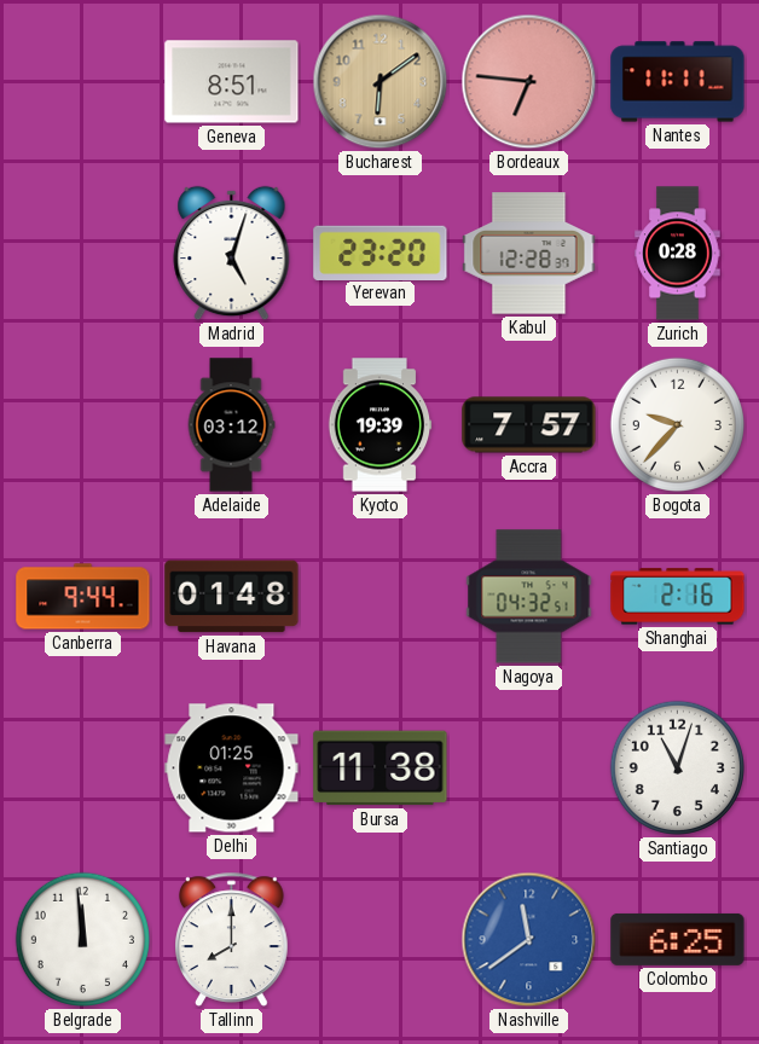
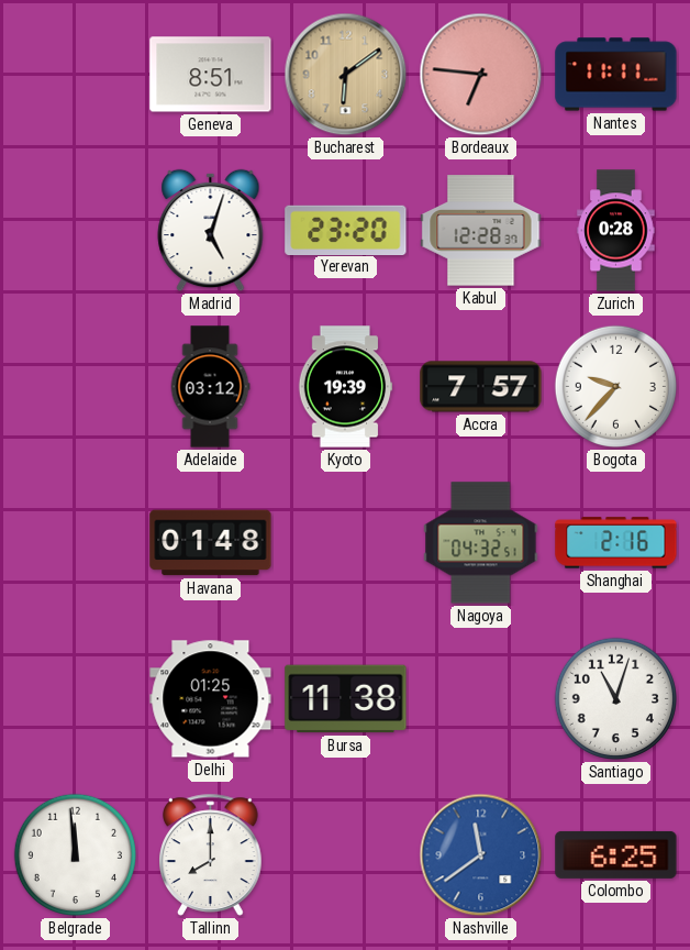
Canberra: 9:44 -> none (83, 597)
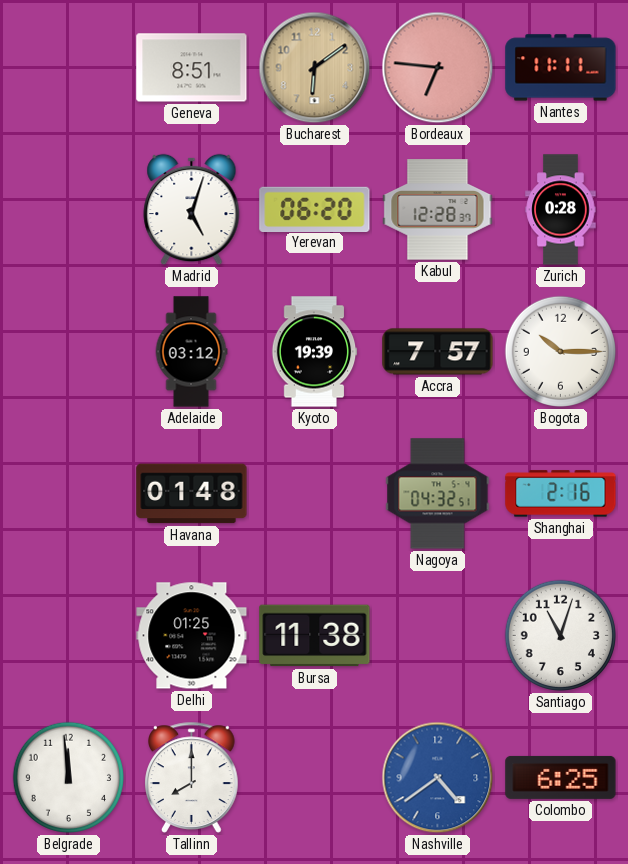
Yerevan: 23:20 -> 06:20 (315, 209)
Bogota: 9:37 -> 10:15 (560, 351)
Nashville: 11:39 -> 4:39 (438, 778)
